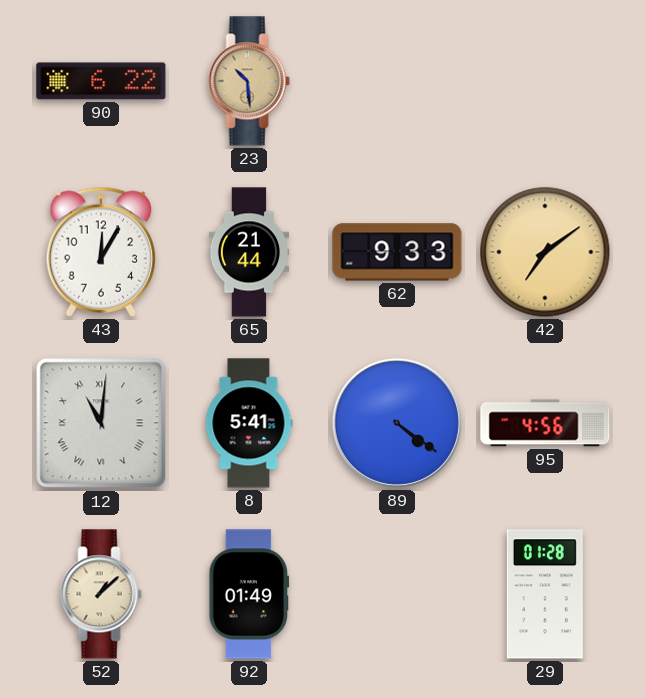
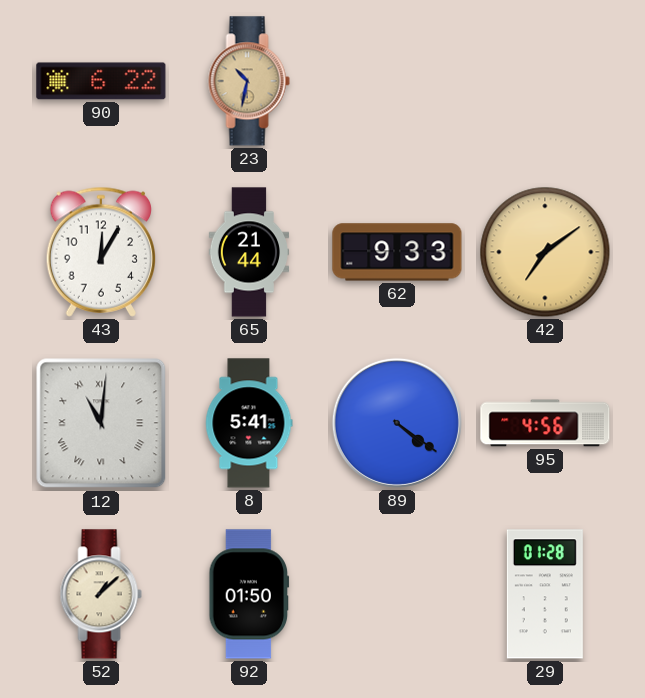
23: 10:29 -> 10:32 (249, 81)
92: 01:49 -> 01:50 (249, 594)
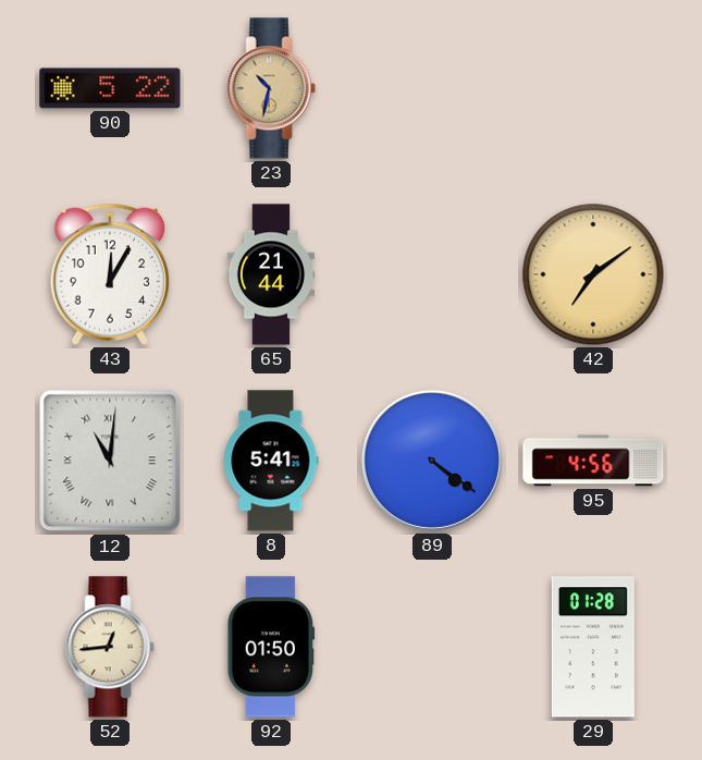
90: 6:22 -> 5:22 (110, 88)
62: 9:33 -> none (397, 252)
52: 1:08 -> 12:44 (110, 647)
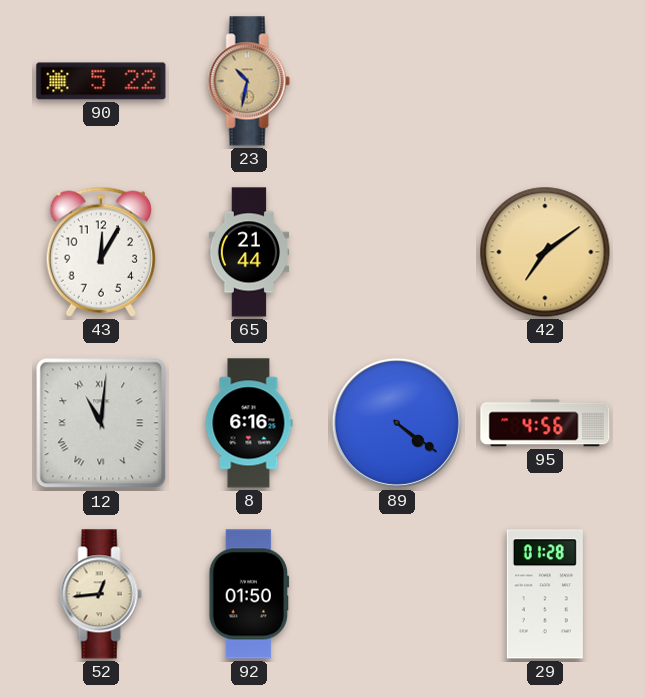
8: 5:41 -> 6:16 (249, 423)
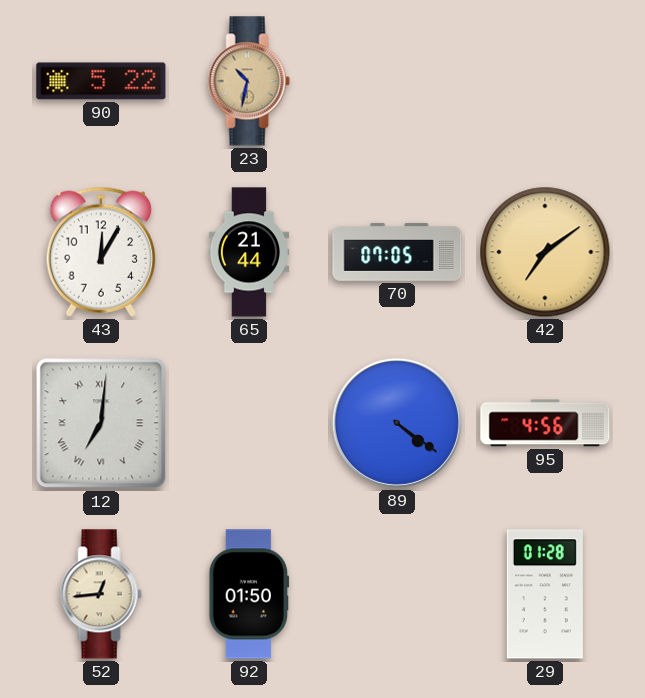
70: none -> 07:05 (397, 252)
12: 11:01 -> 7:01 (101, 423)
8: 6:16 -> none (249, 423)
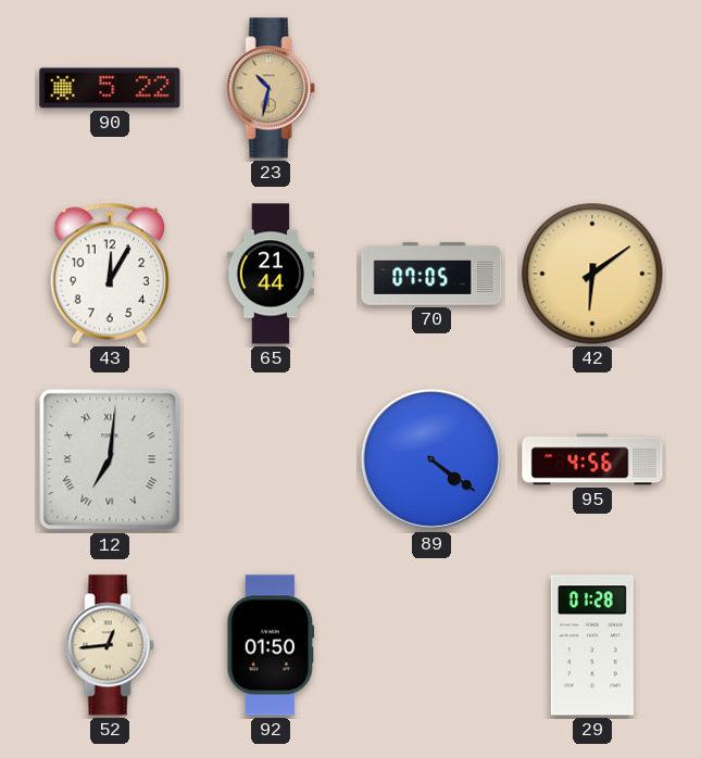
42: 7:09 -> 6:09 (592, 274)
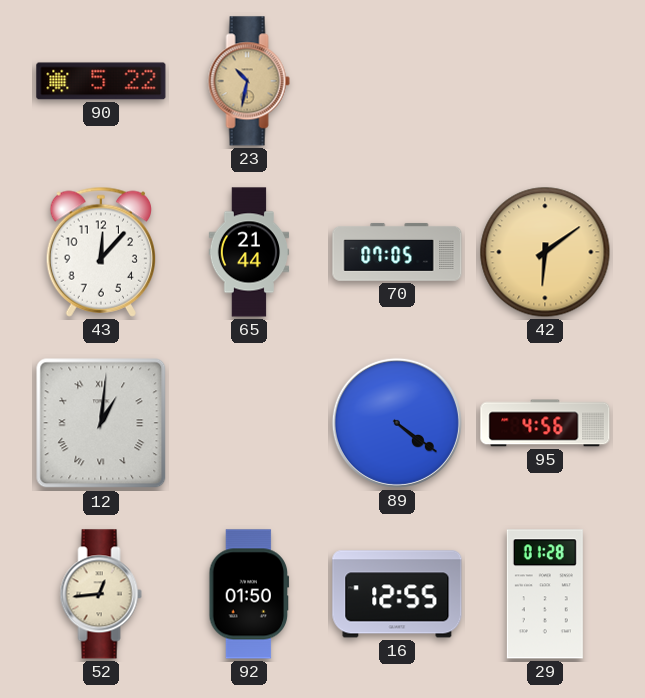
43: 12:05 -> 12:07 (100, 252)
12: 7:01 -> 1:01 (101, 423)
16: none -> 12:55 (397, 594)
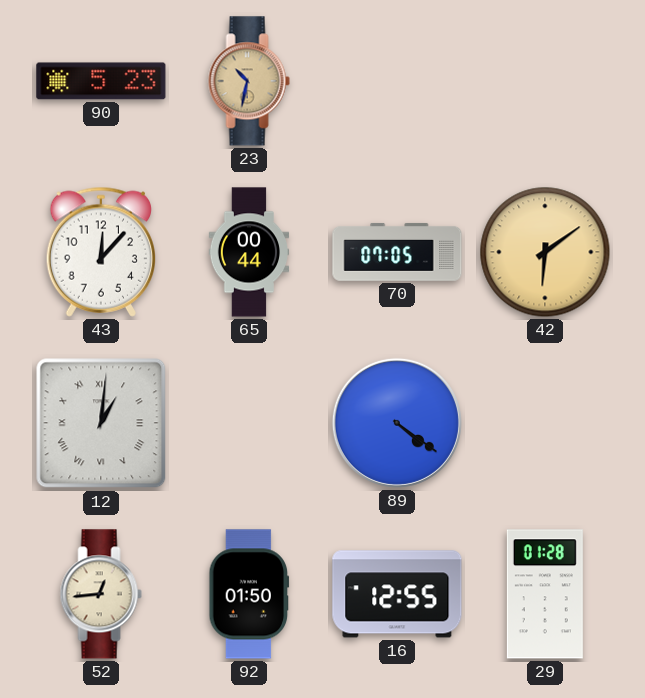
90: 5:22 -> 5:23 (101, 81)
65: 21:44 -> 00:44 (249, 252)
95: 4:56 -> none (545, 423)
